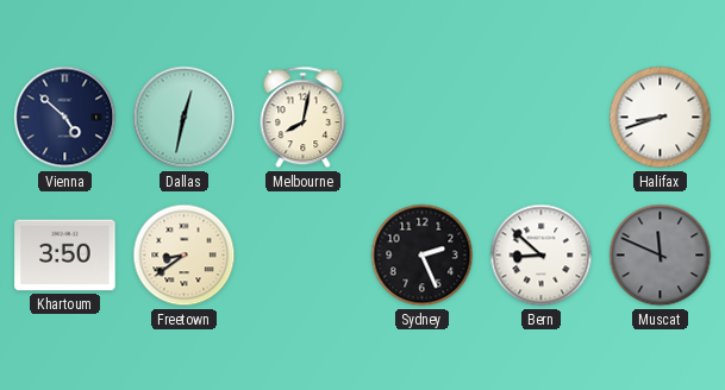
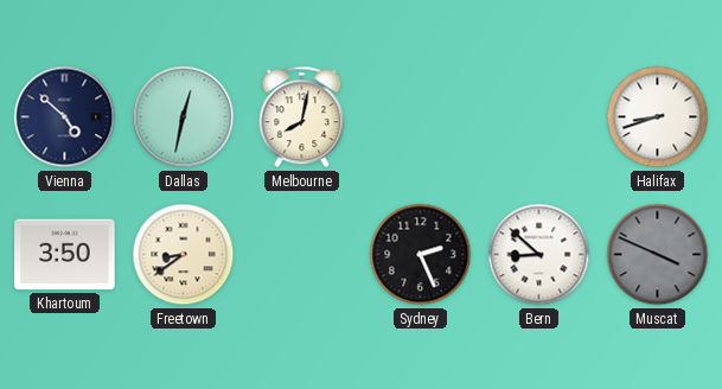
Muscat: 11:49 -> 3:49 (658, 255)
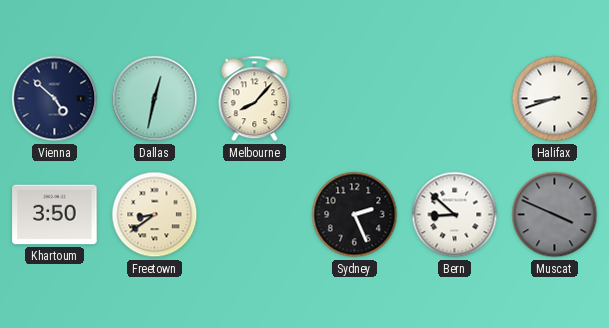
Melbourne: 8:02 -> 8:07 (255, 99)
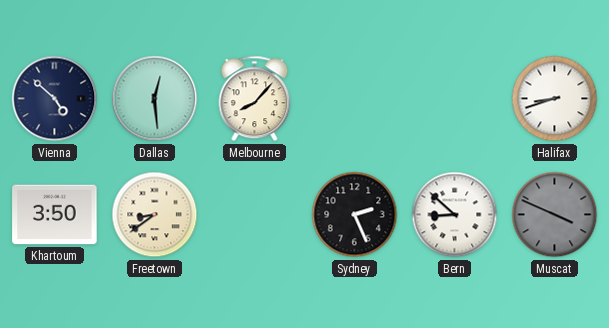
Dallas: 12:32 -> 12:29 (155, 99)
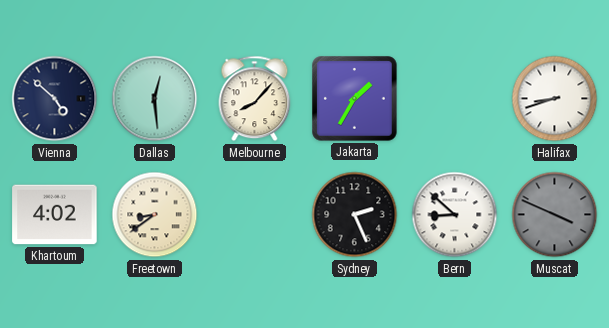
Jakarta: none -> 1:35 (355, 99)
Khartoum: 3:50 -> 4:02 (55, 215)
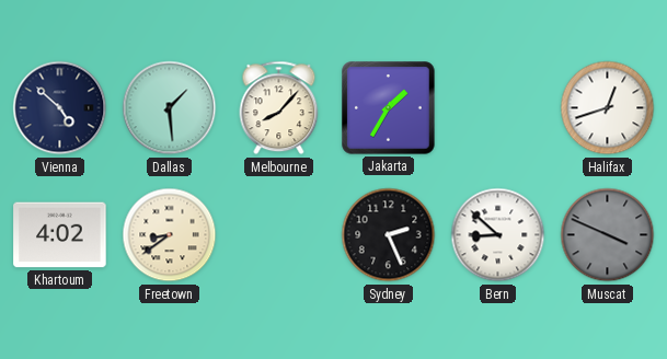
Dallas: 12:29 -> 1:29 (170, 108)
Halifax: 8:42 -> 12:42 (608, 108)
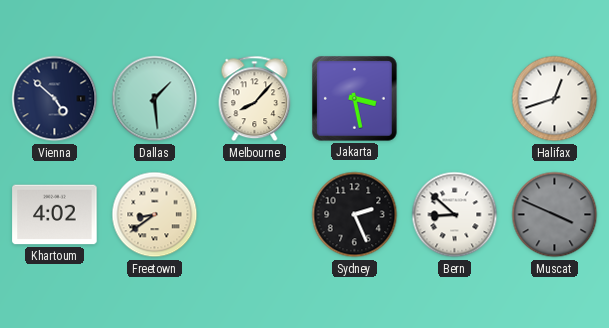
Jakarta: 1:35 -> 3:28 (355, 99)
